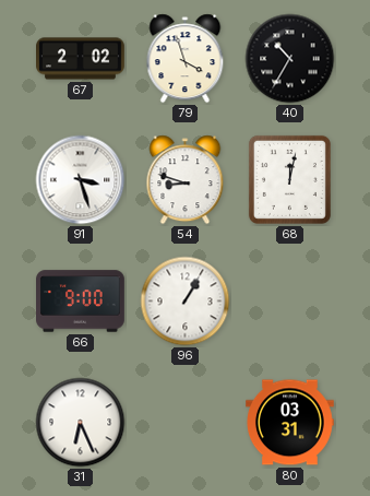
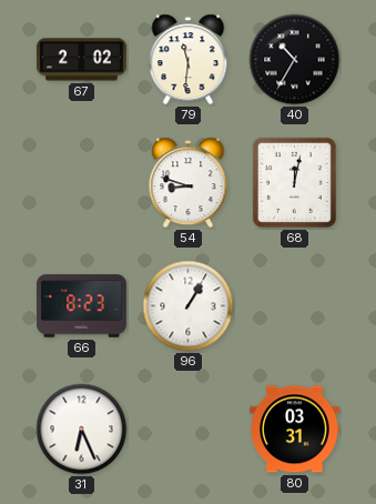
79: 3:57 -> 11:31 (189, 60)
91: 3:27 -> none (81, 180)
66: 9:00 -> 8:23 (82, 306)
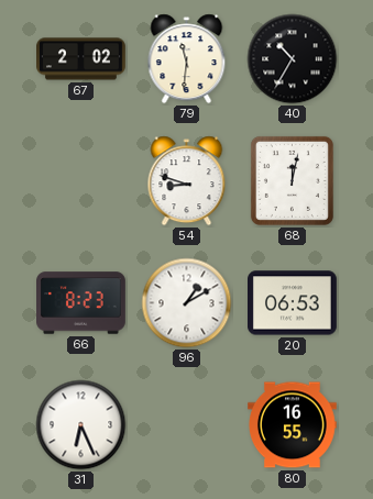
96: 1:05 -> 1:10 (187, 303)
20: none -> 06:53 (293, 303)
80: 03:31 -> 16:55 (293, 425)
